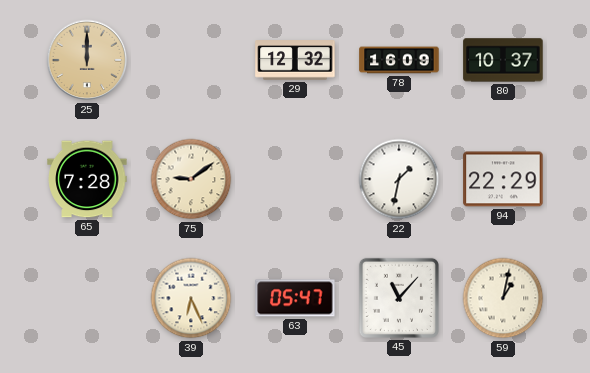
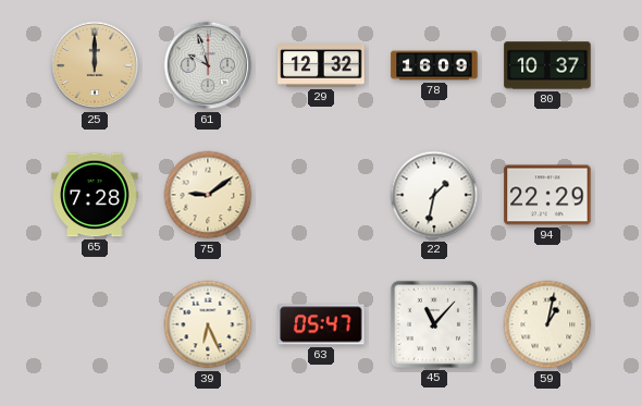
61: none -> 9:57 (208, 65)
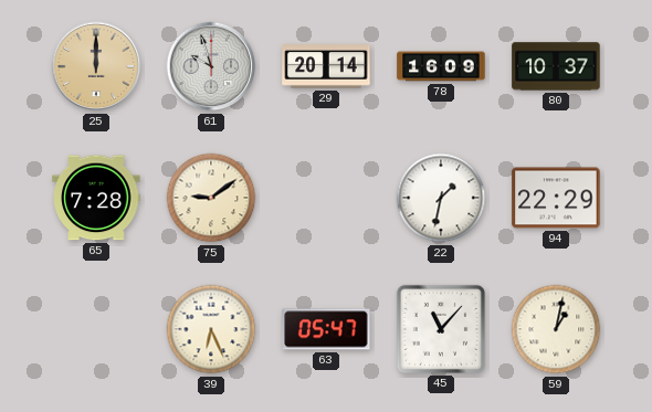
29: 12:32 -> 20:14 (326, 66)
